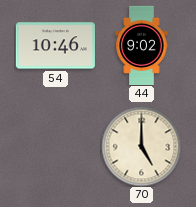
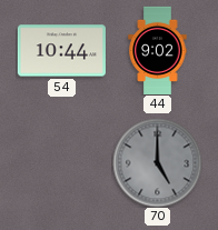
54: 10:46 -> 10:44 (61, 51)
70 dial: cream -> grey (157, 162)
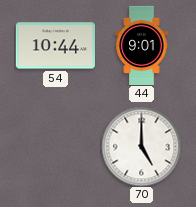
44: 9:02 -> 9:01 (142, 45)
70 dial: grey -> white (141, 146)
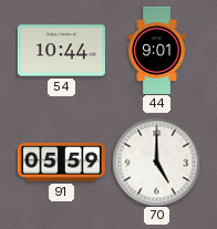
91: none -> 05:59 (61, 163)
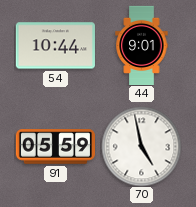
70: 5:00 -> 4:58 (141, 146)
